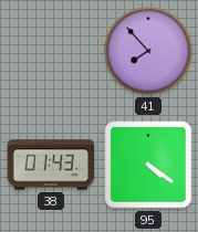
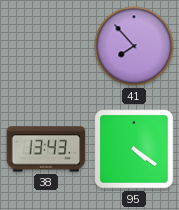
38: 01:43 -> 13:43 (46, 149)
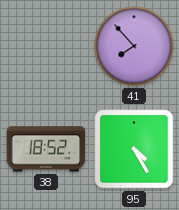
38: 13:43 -> 18:52 (46, 149)
95: 4:21 -> 4:25 (134, 149)
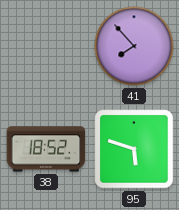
95: 4:25 -> 5:48 (134, 149)
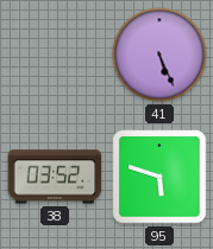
41: 7:53 -> 5:26 (159, 55)
38: 18:52 -> 03:52 (55, 177)
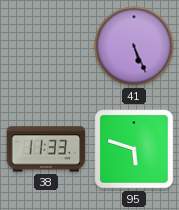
38: 03:52 -> 11:33 (46, 149)
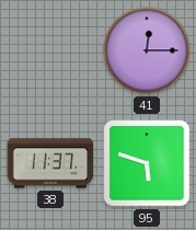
41: 5:26 -> 12:15 (147, 50)
38: 11:33 -> 11:37 (50, 163)
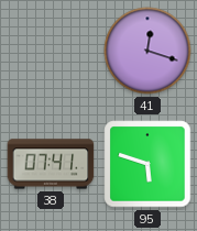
41: 12:15 -> 12:18 (147, 51)
38: 11:37 -> 07:41 (51, 164)
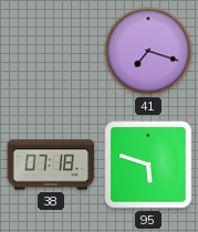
41: 12:18 -> 7:18 (148, 51)
38: 07:41 -> 07:18 (51, 165)
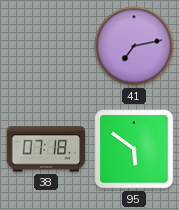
41: 7:18 -> 7:13 (134, 46)
95: 5:48 -> 5:51 (134, 149)
